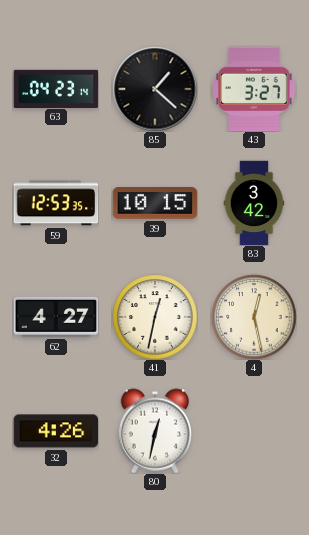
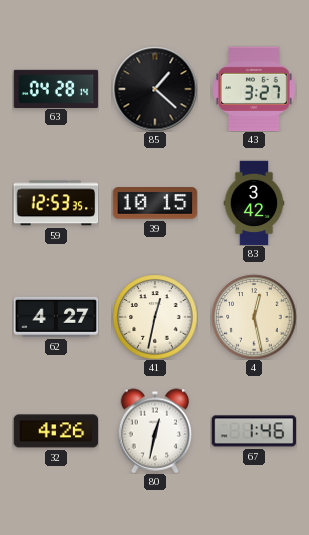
63: 04:23 -> 04:28 (56, 88)
67: none -> 1:46 (254, 431)
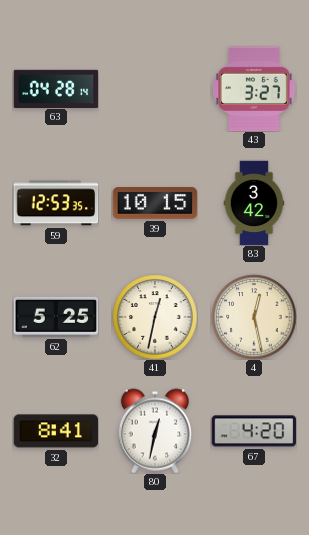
85: 1:22 -> none (155, 89)
62: 4:27 -> 5:25 (56, 317)
32: 4:26 -> 8:41 (56, 431)
67: 1:46 -> 4:20 (254, 431)
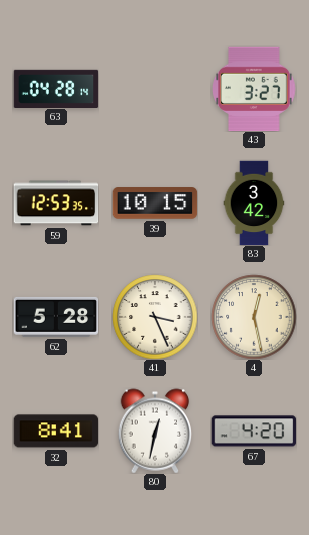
62: 5:25 -> 5:28 (56, 317)
41: 12:32 -> 3:26 (155, 317)
